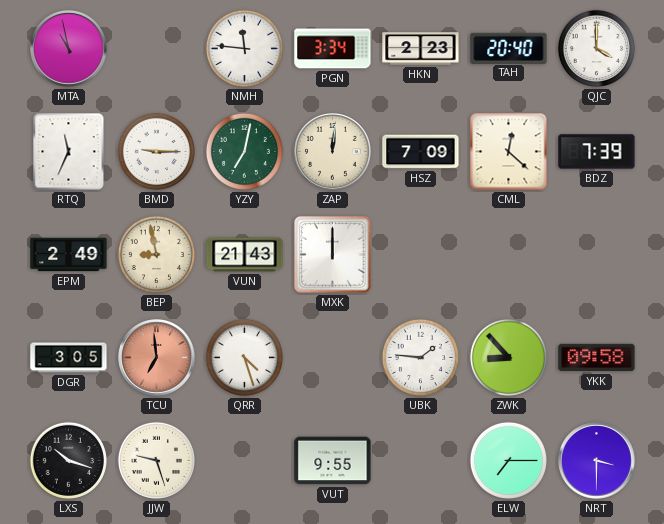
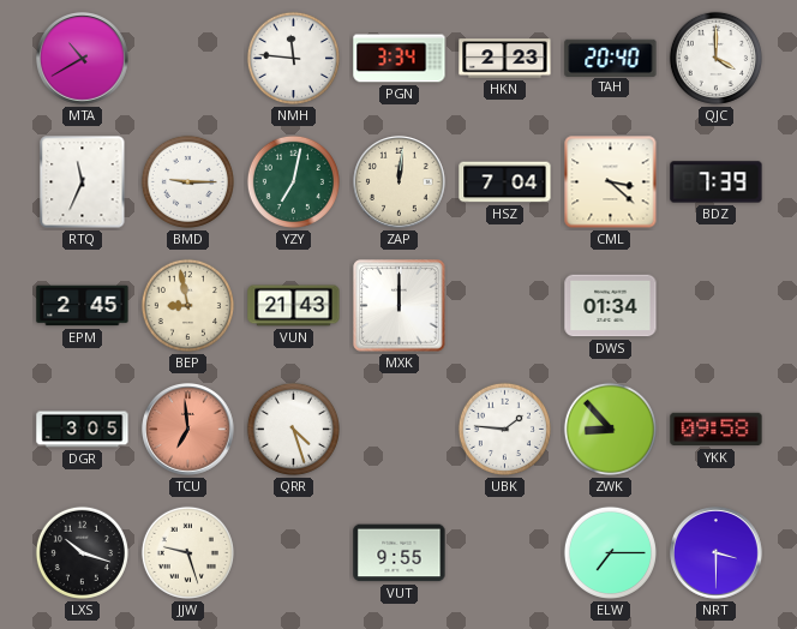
MTA: 10:58 -> 10:40 (83, 59)
HSZ: 7:09 -> 7:04 (505, 182)
CML: 12:22 -> 3:22 (611, 182)
EPM: 2:49 -> 2:45 (83, 306)
DWS: none -> 01:34 (611, 306)
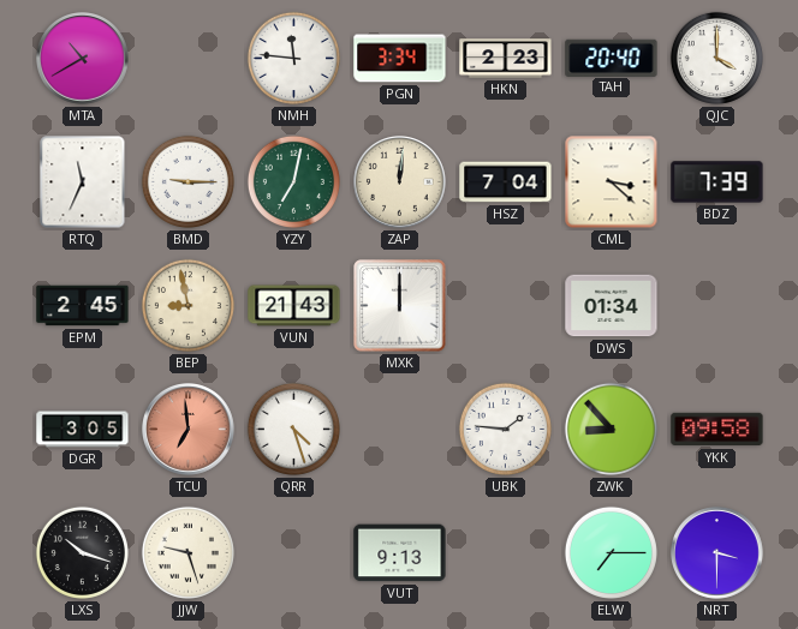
VUT: 9:55 -> 9:13 (400, 553)
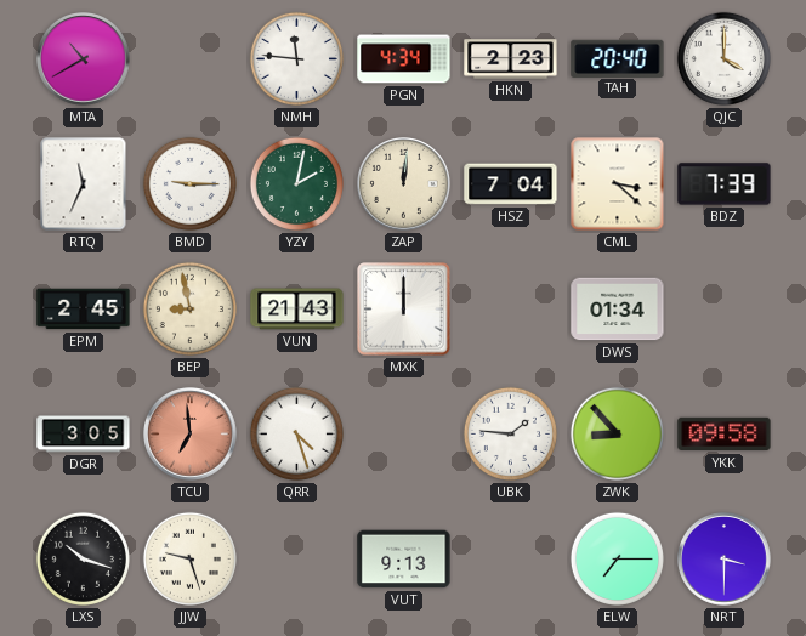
PGN: 3:34 -> 4:34 (404, 59)
YZY: 7:02 -> 2:02 (296, 183)
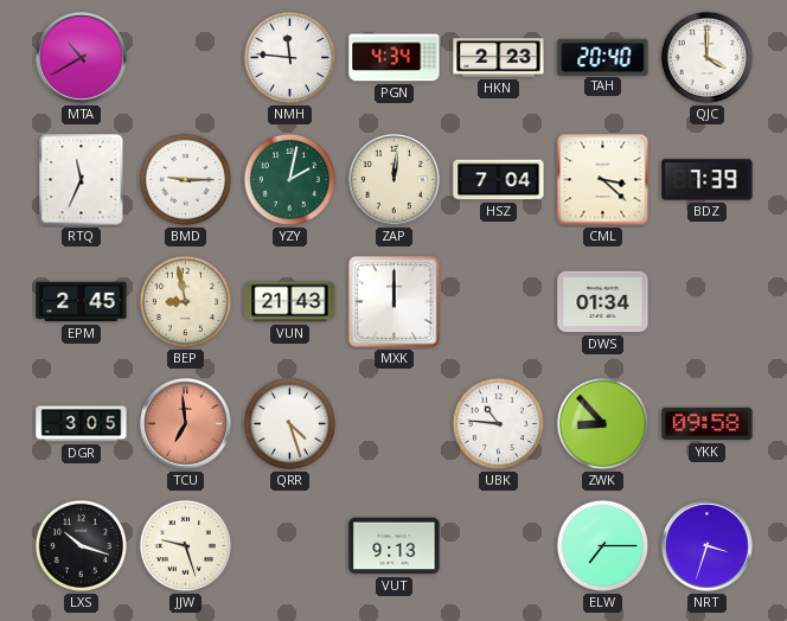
UBK: 1:46 -> 10:46 (498, 423)
NRT: 3:30 -> 3:33 (708, 546)
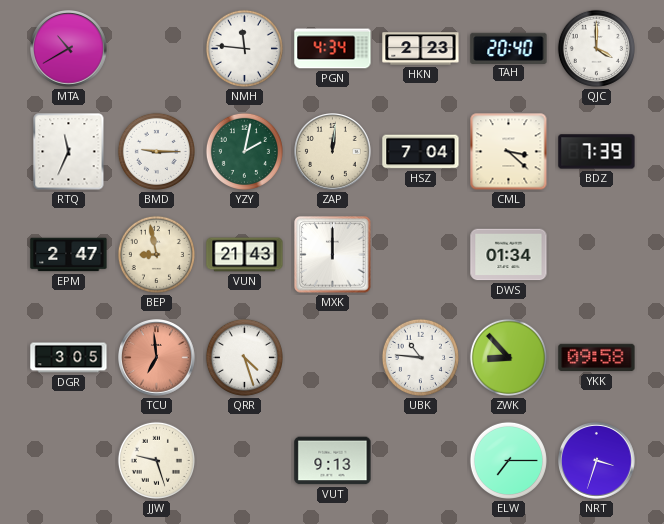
EPM: 2:45 -> 2:47 (69, 255)
LXS: 10:18 -> none (81, 545)
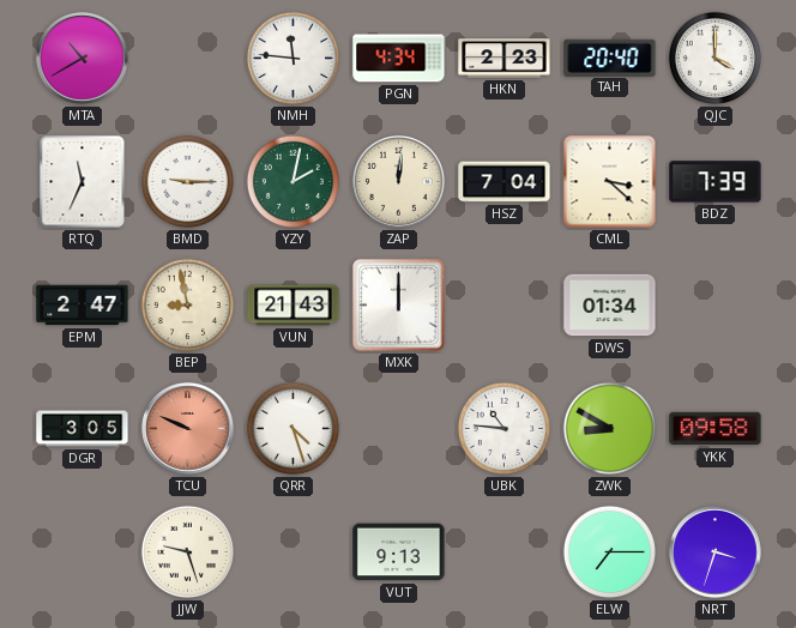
TCU: 6:59 -> 9:49 (188, 429)
ZWK: 8:53 -> 8:50 (609, 428)
